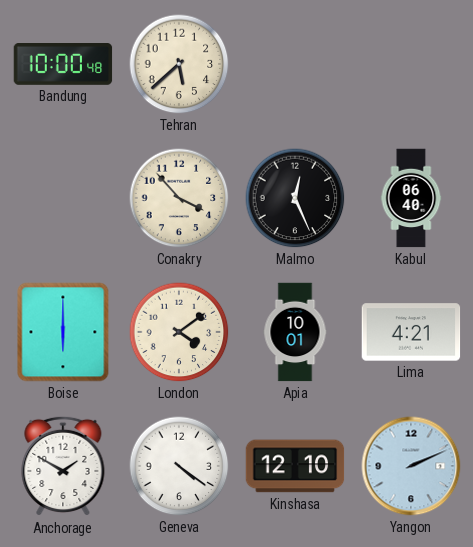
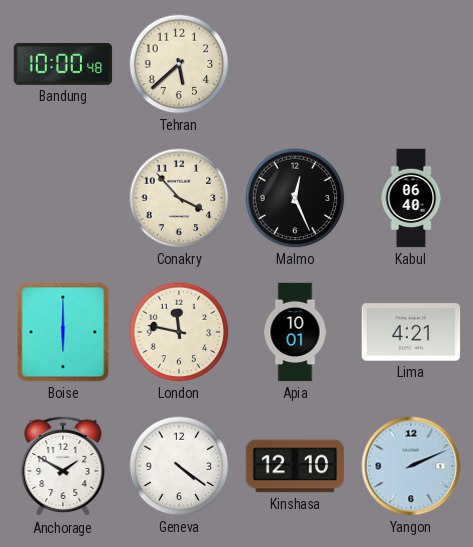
London: 4:09 -> 11:47 (179, 332)
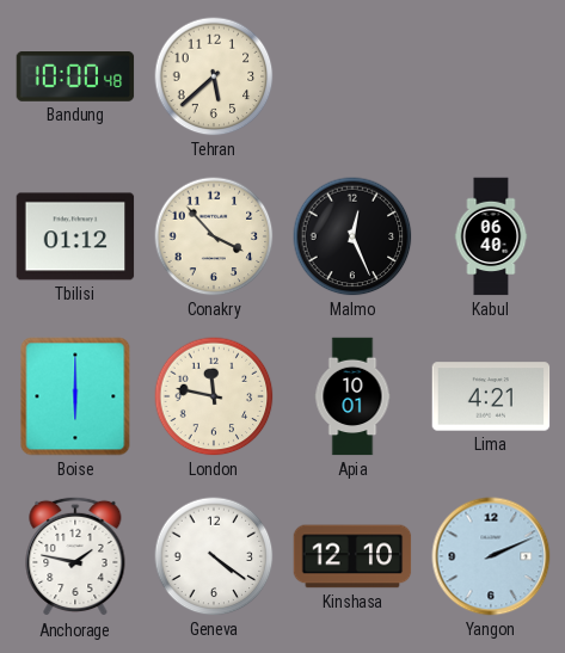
Tbilisi: none -> 01:12 (75, 236)
Anchorage: 1:50 -> 1:47 (75, 556)
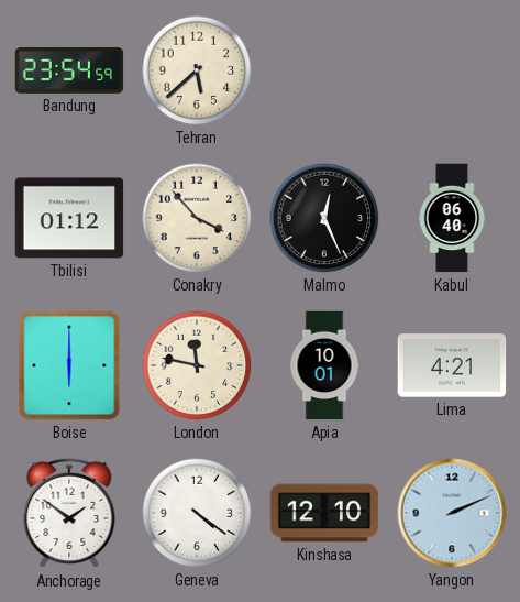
Bandung: 10:00 -> 23:54 (69, 72)
Anchorage: 1:47 -> 1:51 (69, 513)
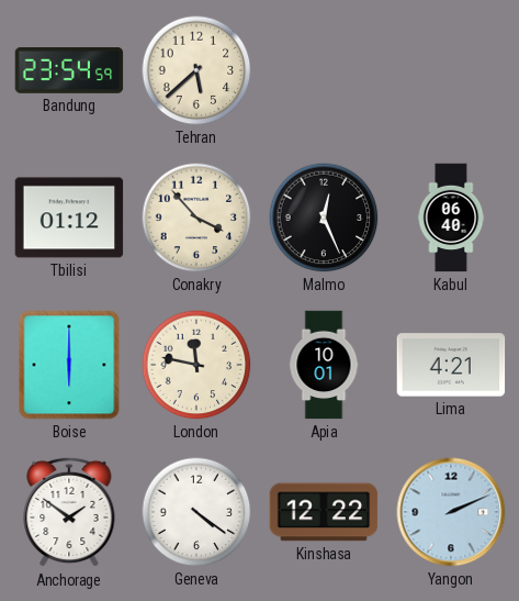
Kinshasa: 12:10 -> 12:22 (324, 512)
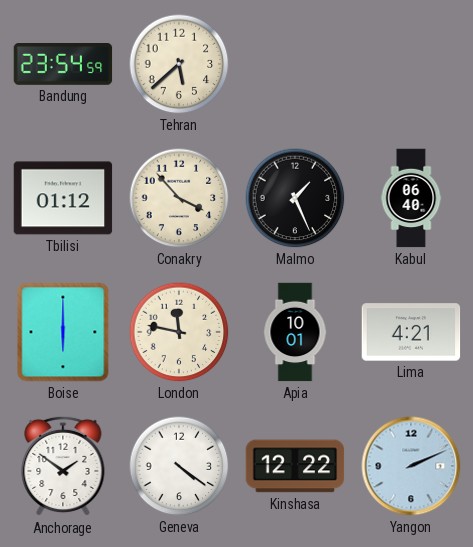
Malmo: 12:26 -> 1:26 (295, 198)
